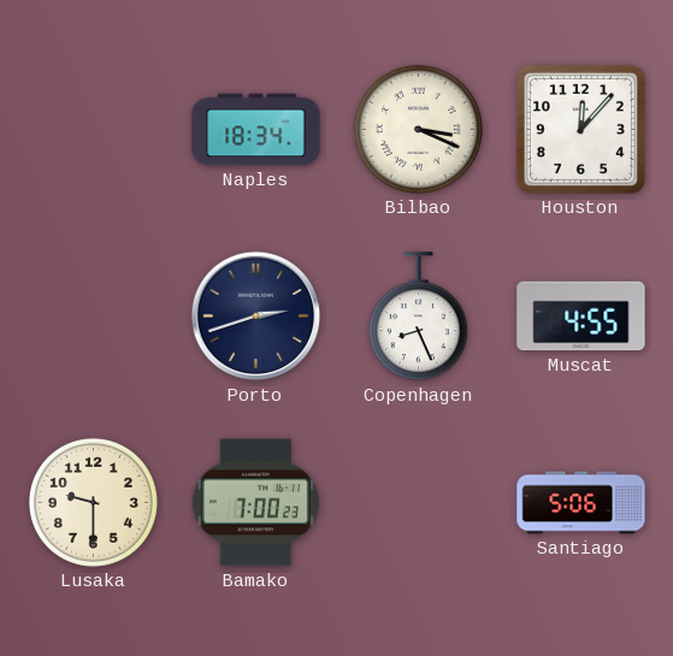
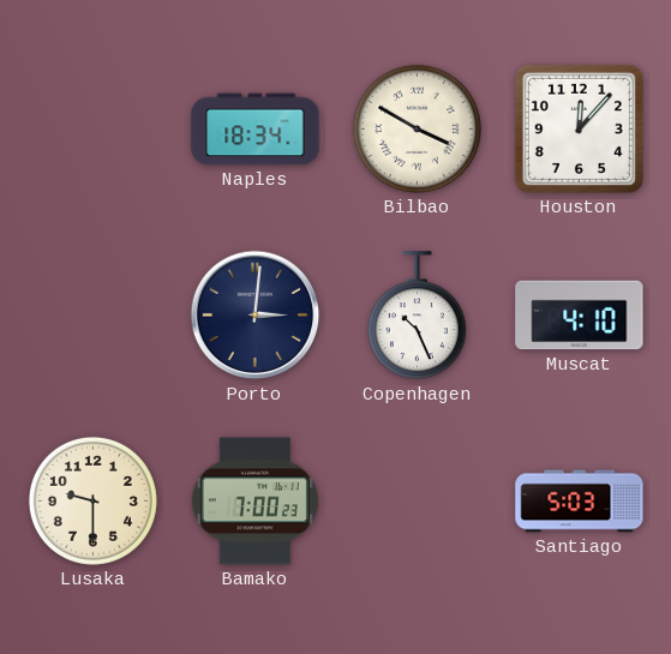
Bilbao: 3:19 -> 3:50 (417, 128)
Porto: 2:42 -> 3:01 (256, 316)
Copenhagen: 8:26 -> 10:26 (417, 316)
Muscat: 4:55 -> 4:10 (580, 316)
Santiago: 5:06 -> 5:03 (580, 502)
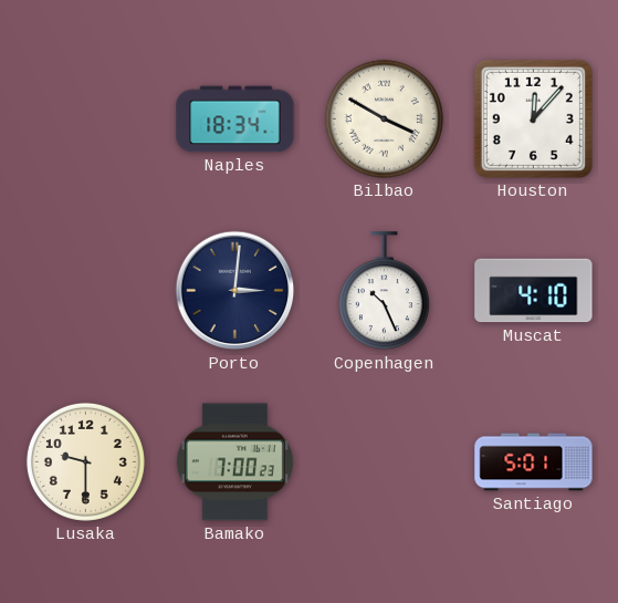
Santiago: 5:03 -> 5:01 (534, 462)
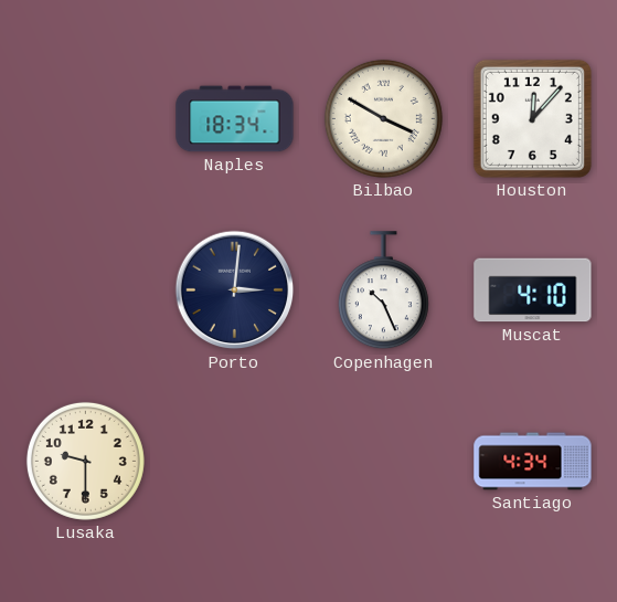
Bamako: 7:00 -> none (234, 462)
Santiago: 5:01 -> 4:34 (533, 462)
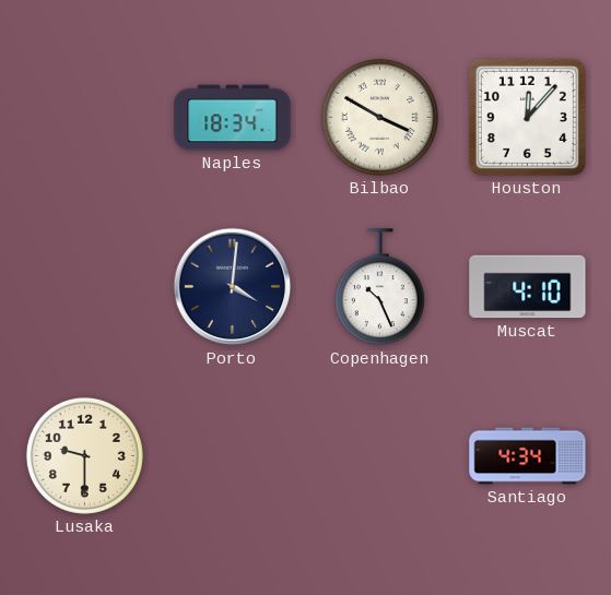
Porto: 3:01 -> 4:01 (233, 287)
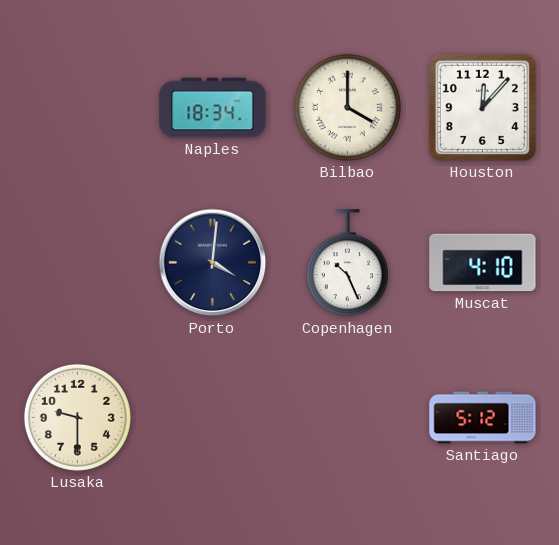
Bilbao: 3:50 -> 4:00 (347, 107)
Santiago: 4:34 -> 5:12 (483, 418)
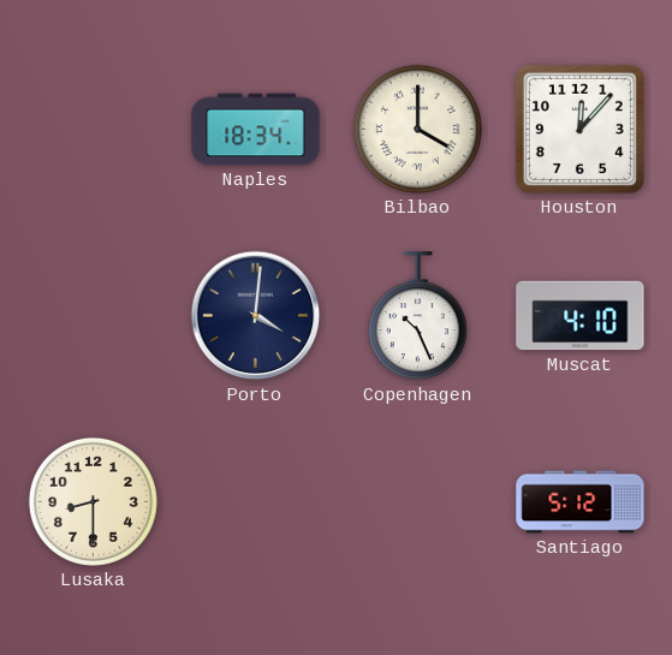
Lusaka: 9:30 -> 8:30 (93, 501)
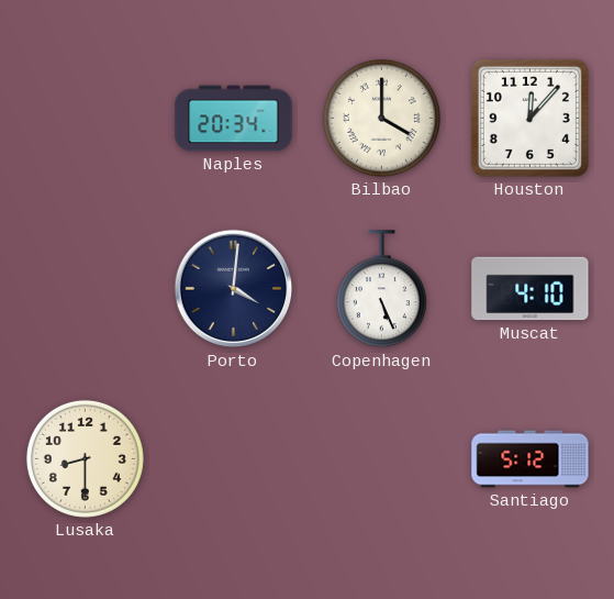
Naples: 18:34 -> 20:34 (234, 119)
Copenhagen: 10:26 -> 5:26 (381, 289)
